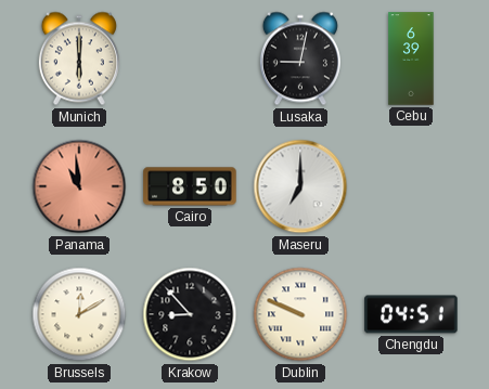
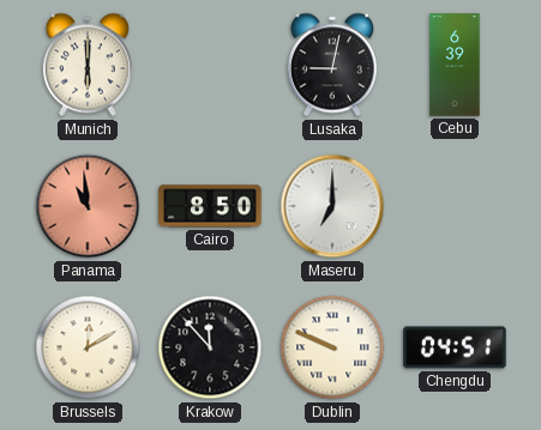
Krakow: 8:53 -> 11:53 (210, 347)
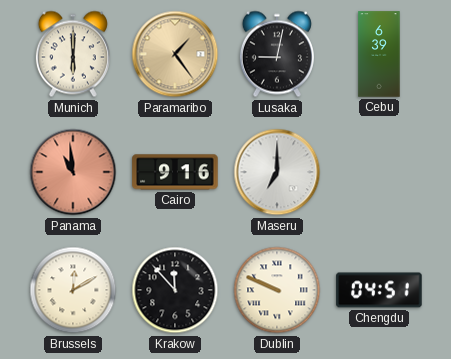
Paramaribo: none -> 1:24 (175, 54)
Cairo: 8:50 -> 9:16 (175, 172)
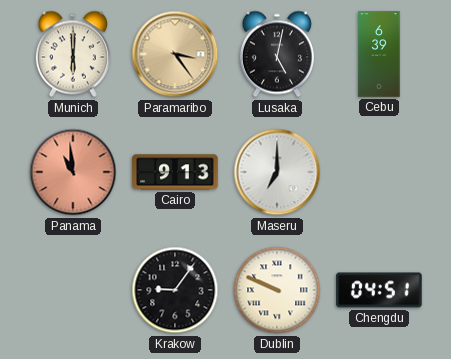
Paramaribo: 1:24 -> 3:24 (175, 54)
Lusaka: 9:02 -> 5:02 (277, 54)
Cairo: 9:16 -> 9:13 (175, 172)
Brussels: 12:10 -> none (73, 290)
Krakow: 11:53 -> 9:06 (175, 290)
